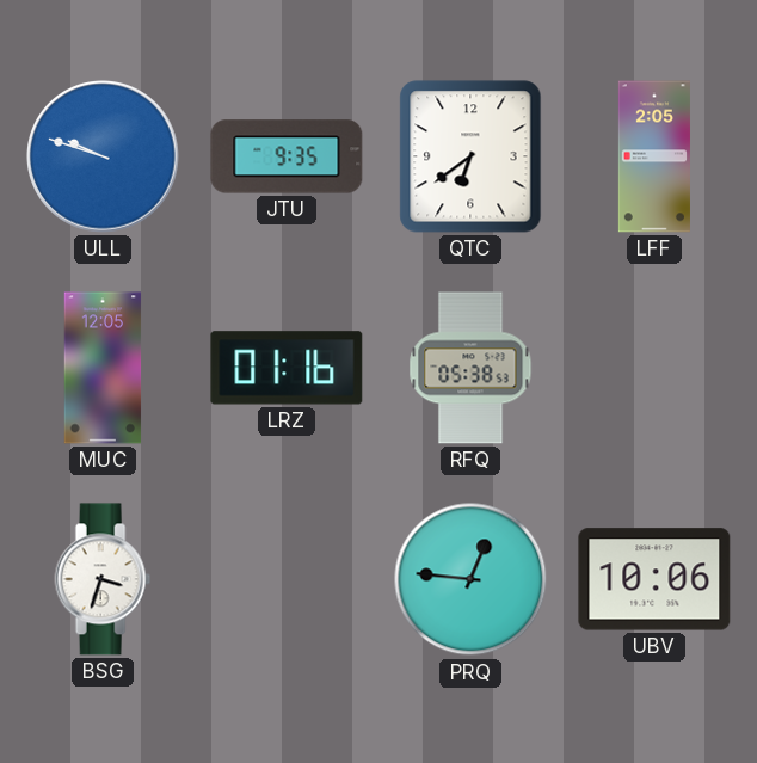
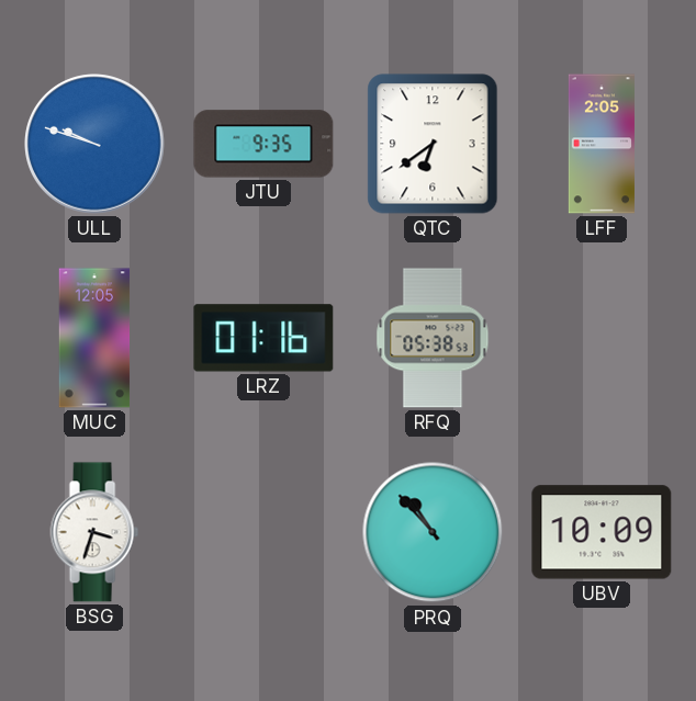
PRQ: 12:46 -> 10:53 (433, 532)
UBV: 10:06 -> 10:09 (602, 532)
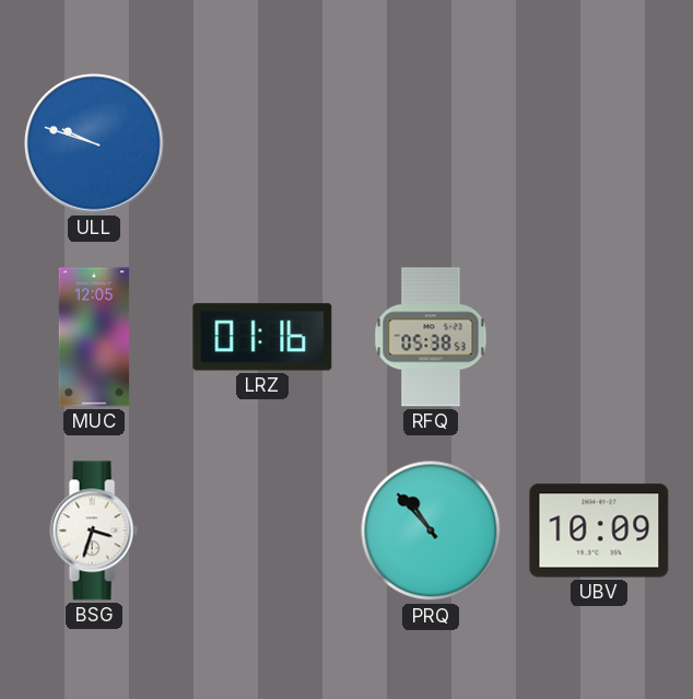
JTU: 9:35 -> none (263, 144)
QTC: 6:39 -> none (433, 144)
LFF: 2:05 -> none (602, 144)
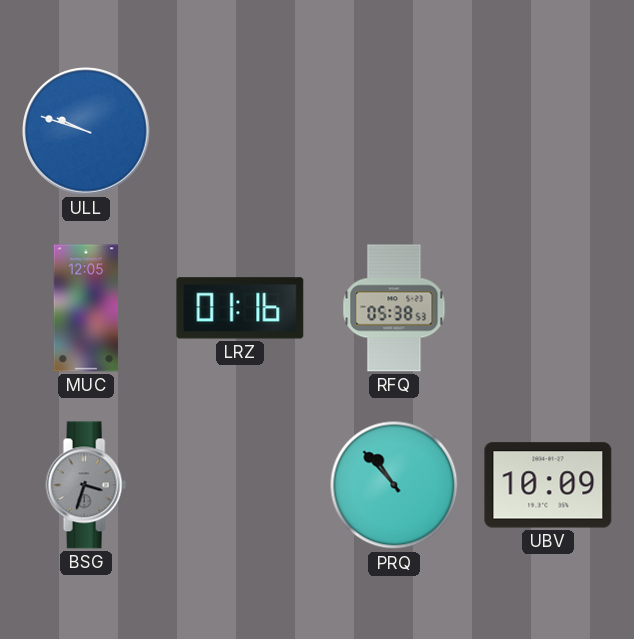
BSG dial: white -> grey (86, 485)
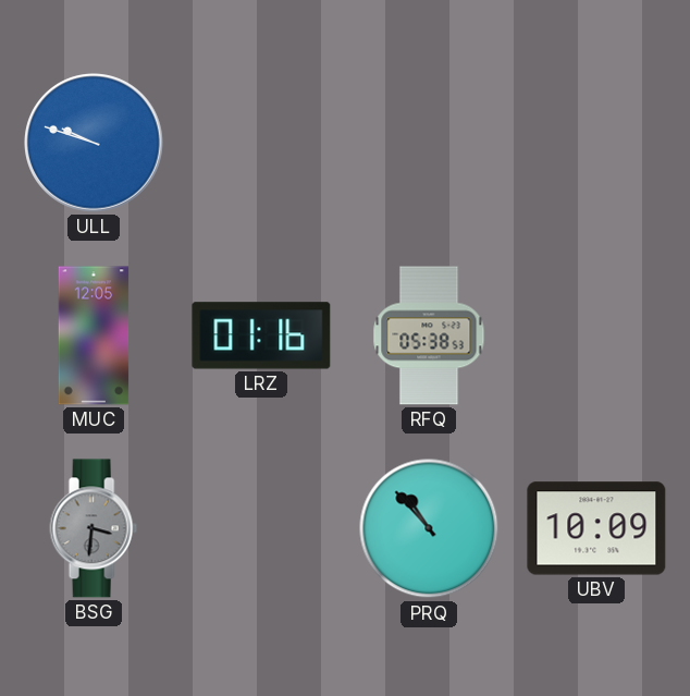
BSG: 3:33 -> 3:31 (94, 528)
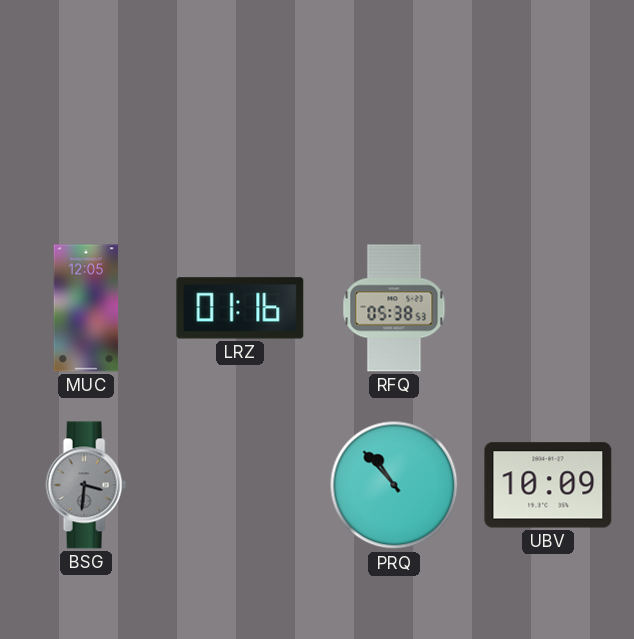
ULL: 9:48 -> none (94, 143)
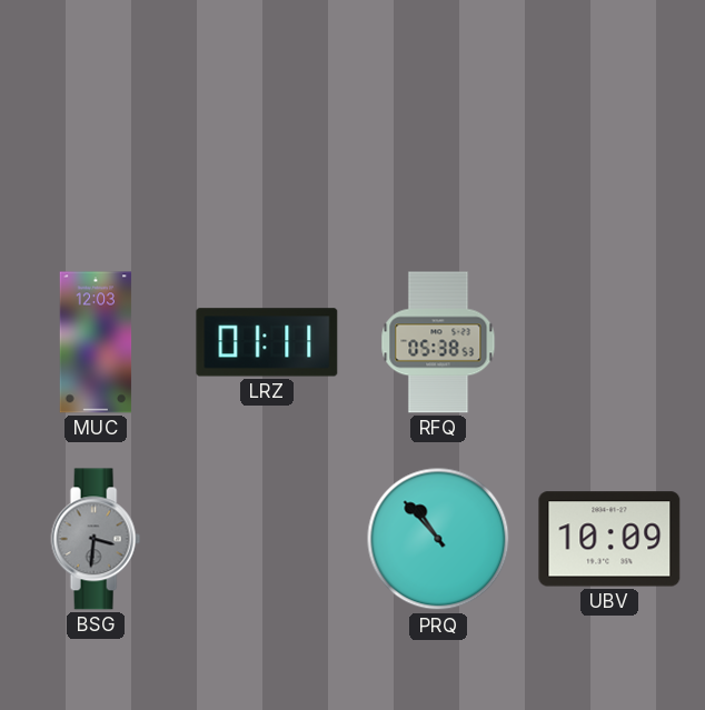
MUC: 12:05 -> 12:03 (96, 342)
LRZ: 01:16 -> 01:11 (267, 342)
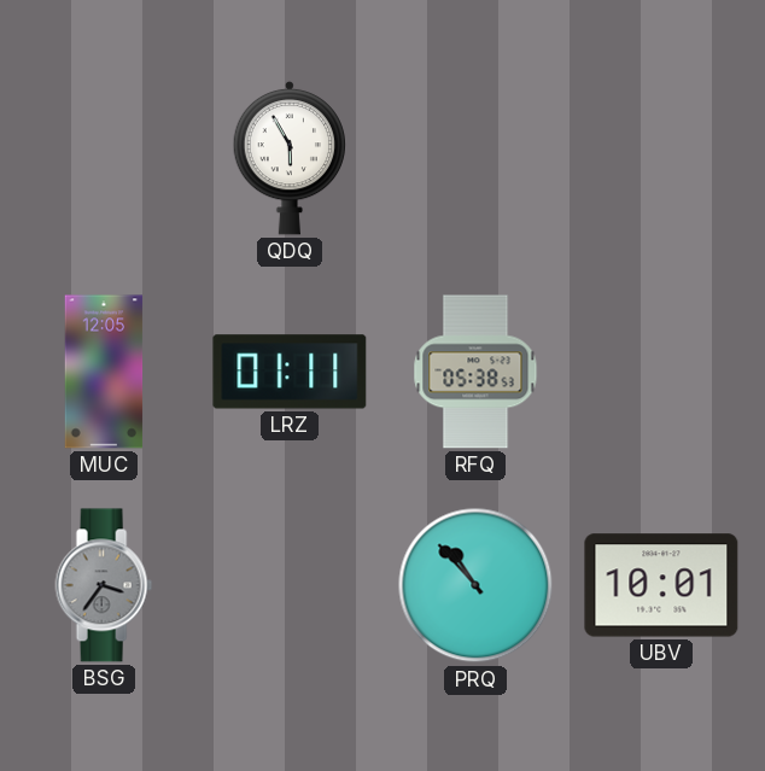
QDQ: none -> 5:55 (290, 158)
MUC: 12:03 -> 12:05 (104, 372)
BSG: 3:31 -> 3:36 (104, 585)
UBV: 10:09 -> 10:01 (661, 585)
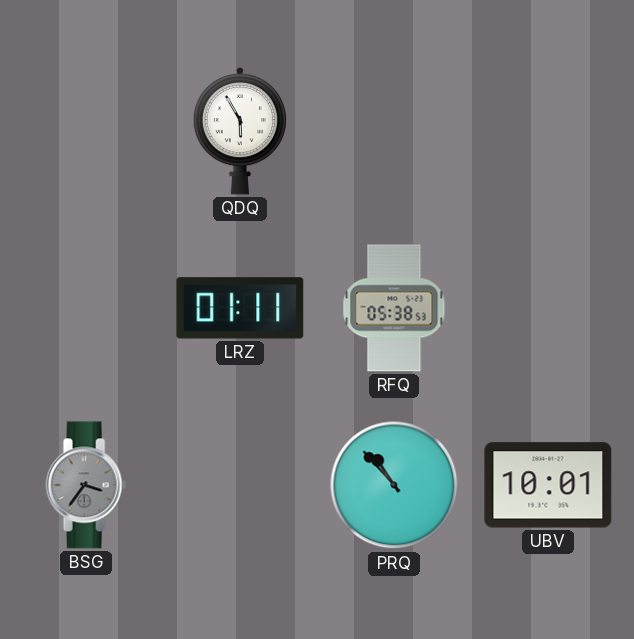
MUC: 12:05 -> none (104, 372)
